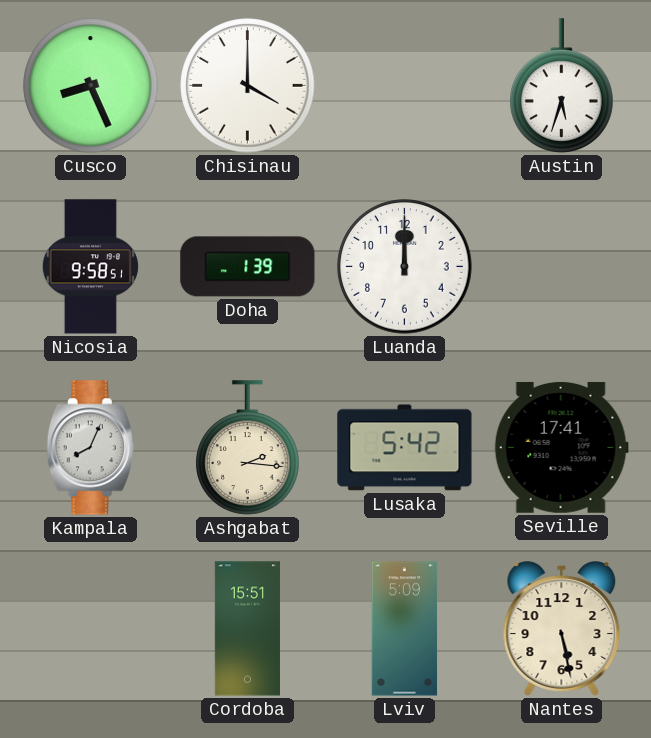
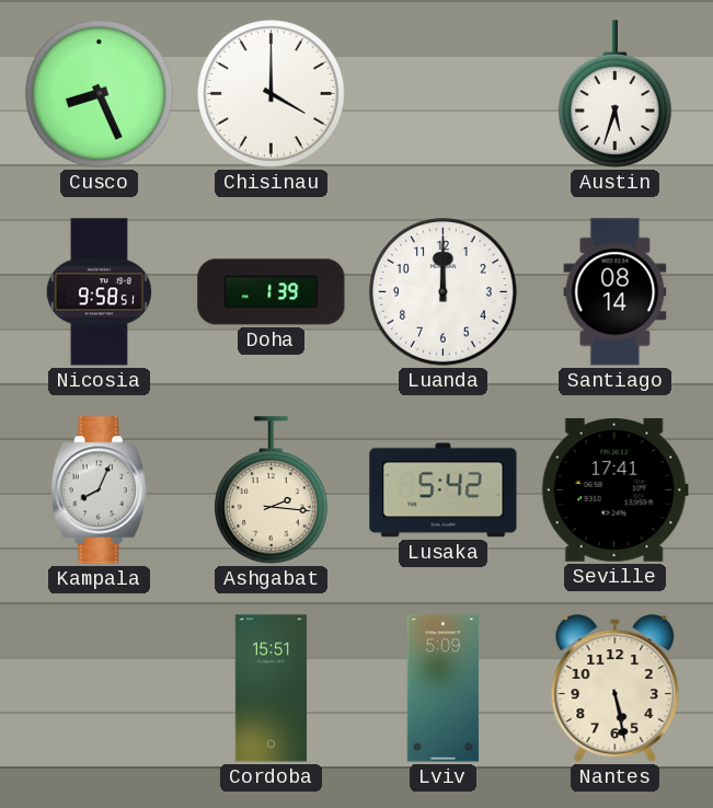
Santiago: none -> 08:14 (616, 292)
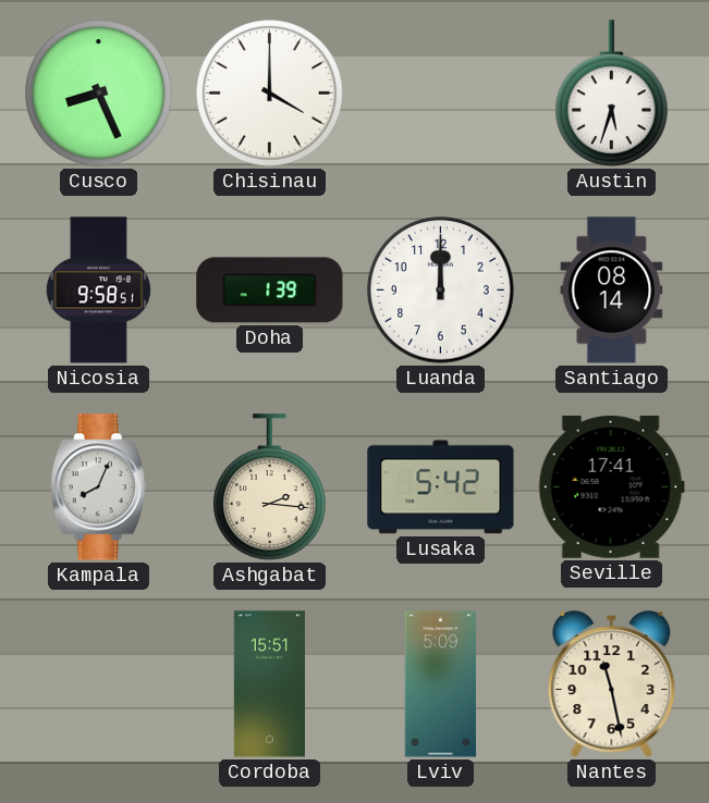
Nantes: 5:28 -> 11:28 (612, 684)
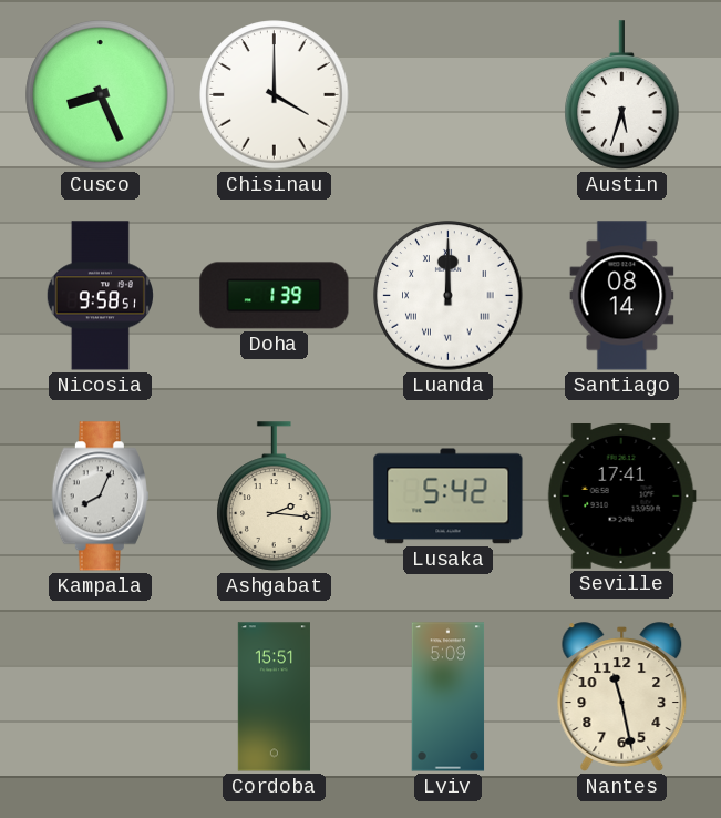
Luanda numerals: Arabic -> Roman (449, 296)
